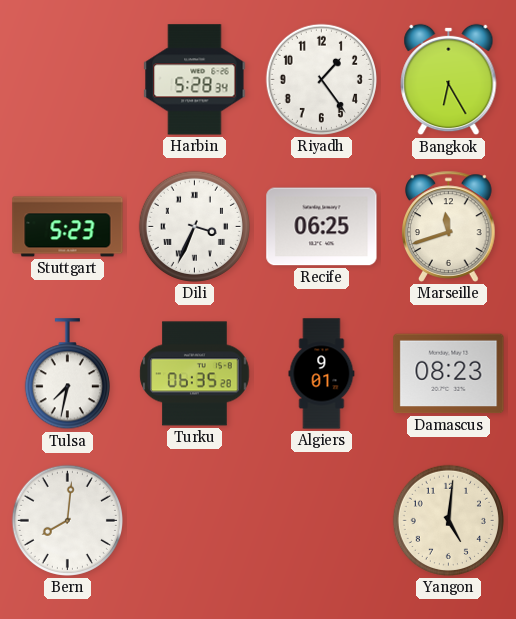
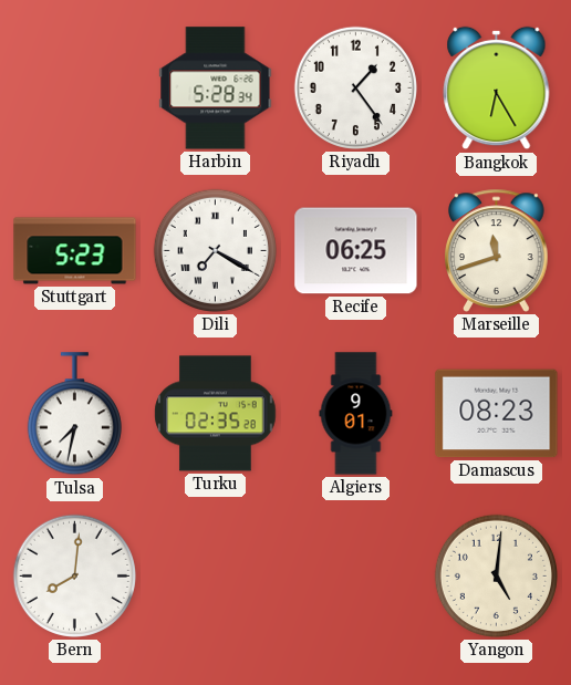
Dili: 3:34 -> 7:20 (215, 250)
Turku: 06:35 -> 02:35 (216, 414)
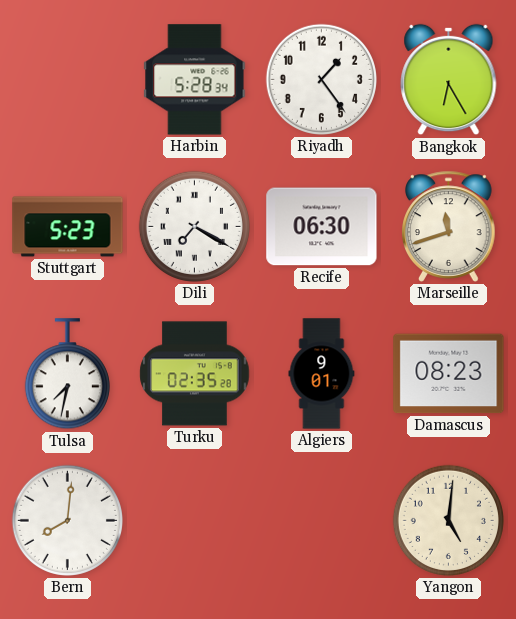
Recife: 06:25 -> 06:30 (322, 227)
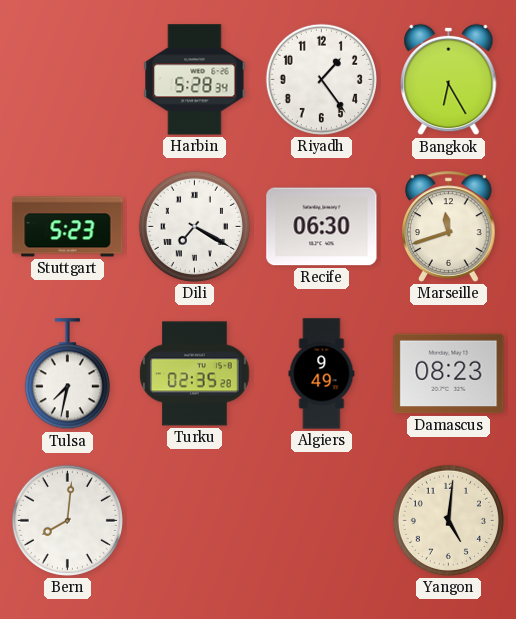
Algiers: 9:01 -> 9:49 (322, 374)
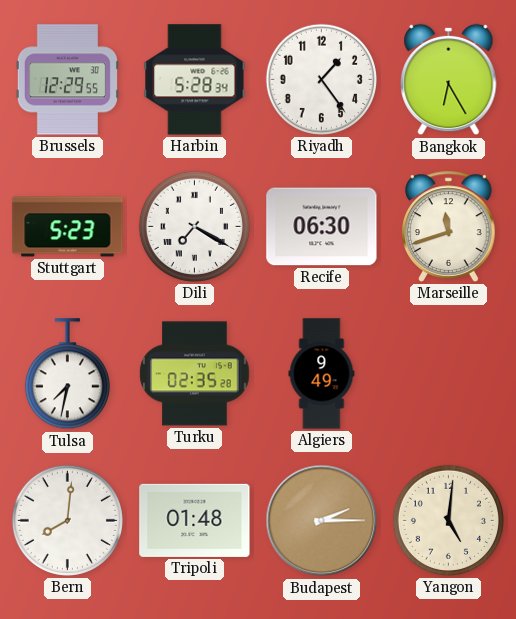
Brussels: none -> 12:29 (67, 80)
Damascus: 08:23 -> none (449, 374)
Tripoli: none -> 01:48 (195, 520)
Budapest: none -> 2:15 (322, 521)
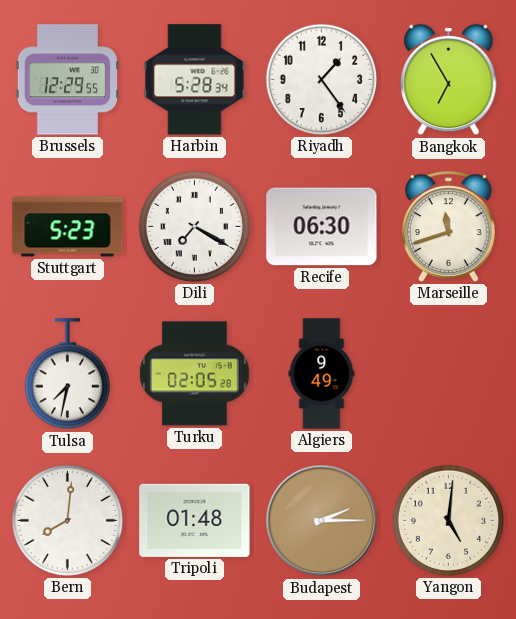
Bangkok: 6:25 -> 6:55 (449, 80)
Turku: 02:35 -> 02:05 (195, 374)
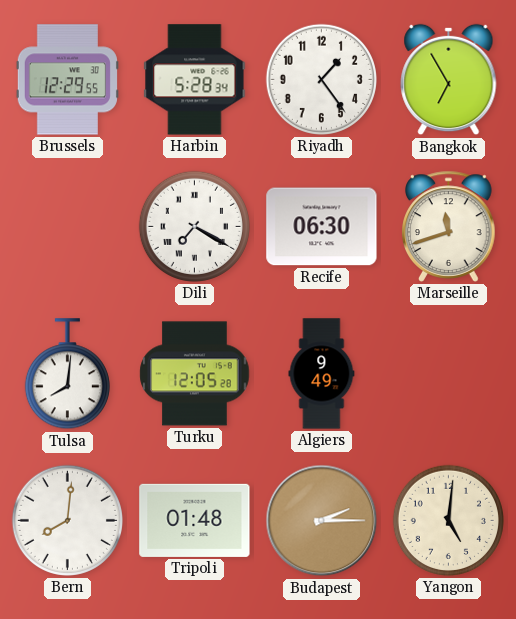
Stuttgart: 5:23 -> none (68, 227)
Tulsa: 7:32 -> 8:01 (67, 374)
Turku: 02:05 -> 12:05 (195, 374)
